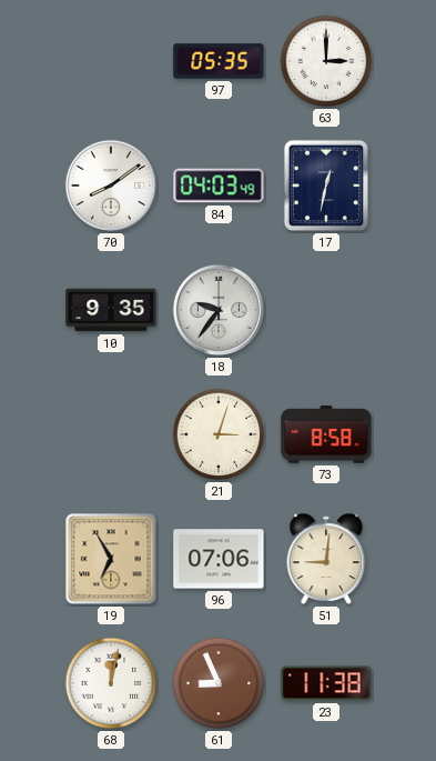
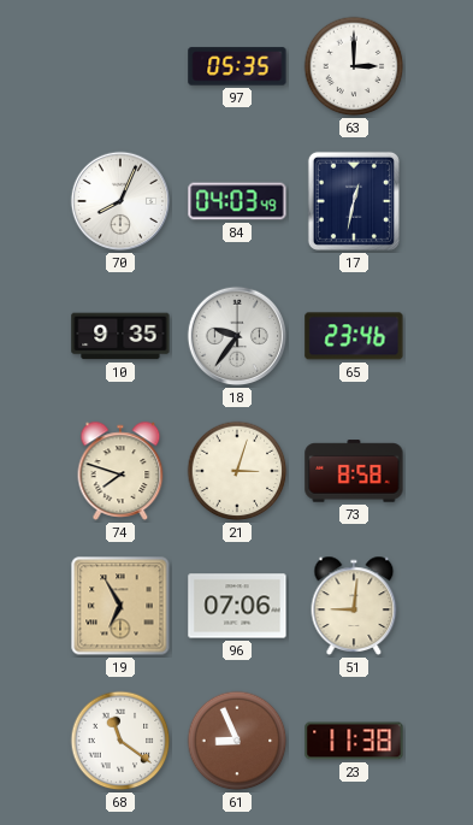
70: 8:09 -> 8:04 (120, 201)
65: none -> 23:46 (354, 336)
74: none -> 7:48 (120, 471)
68: 12:02 -> 11:21 (120, 741)
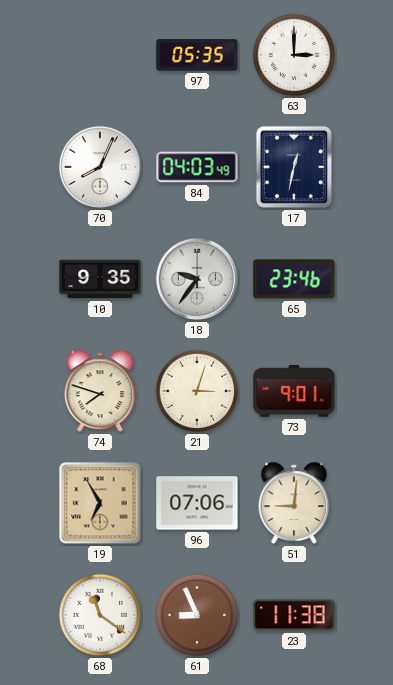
73: 8:58 -> 9:01 (294, 391)
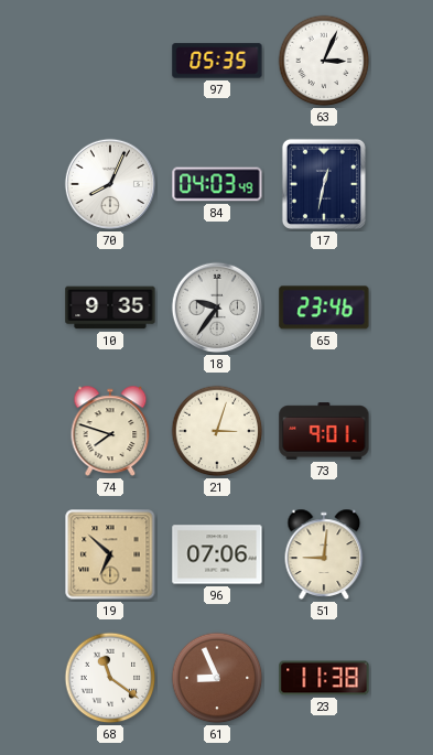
63: 3:00 -> 3:04 (324, 61)
19: 6:55 -> 6:52 (110, 554)
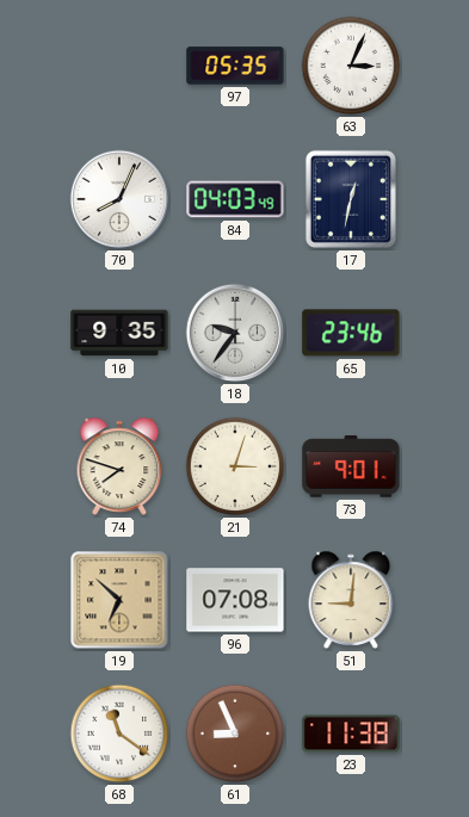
96: 07:06 -> 07:08 (235, 600)
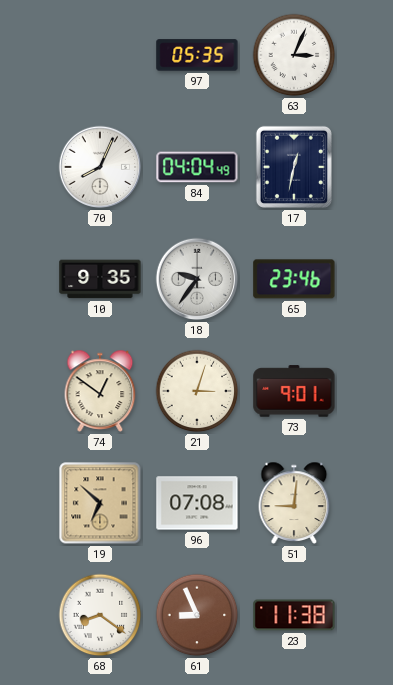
84: 04:03 -> 04:04 (197, 167)
74: 7:48 -> 12:51 (100, 391)
68: 11:21 -> 8:21 (100, 615)
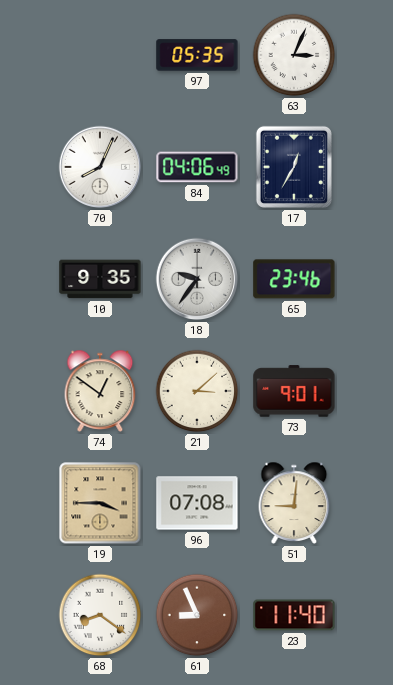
84: 04:04 -> 04:06 (197, 167)
17: 12:32 -> 12:35 (294, 167)
21: 3:03 -> 3:08 (197, 391)
19: 6:52 -> 3:45 (100, 503)
23: 11:38 -> 11:40 (294, 615)
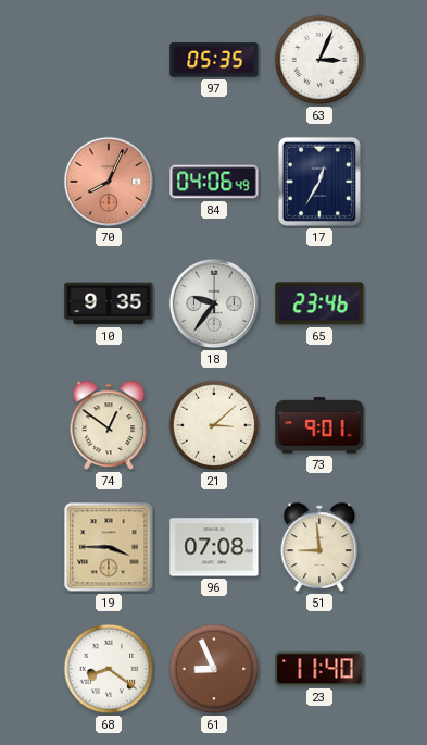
70 dial: white -> salmon (109, 182)
51: 9:01 -> 8:59 (319, 547)
